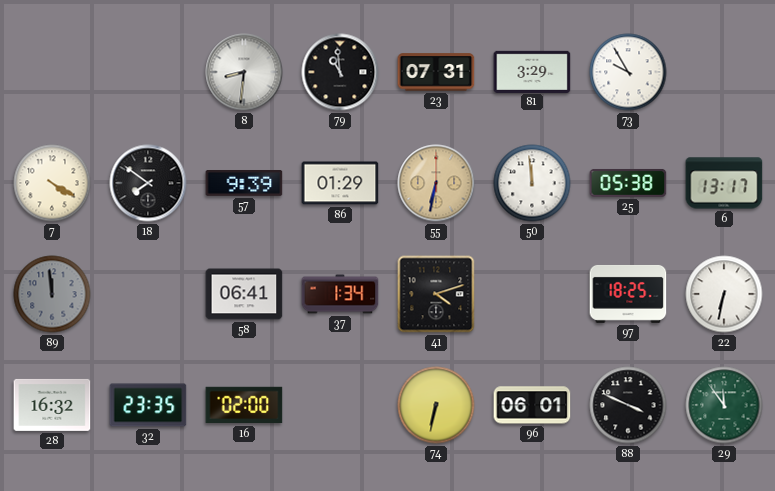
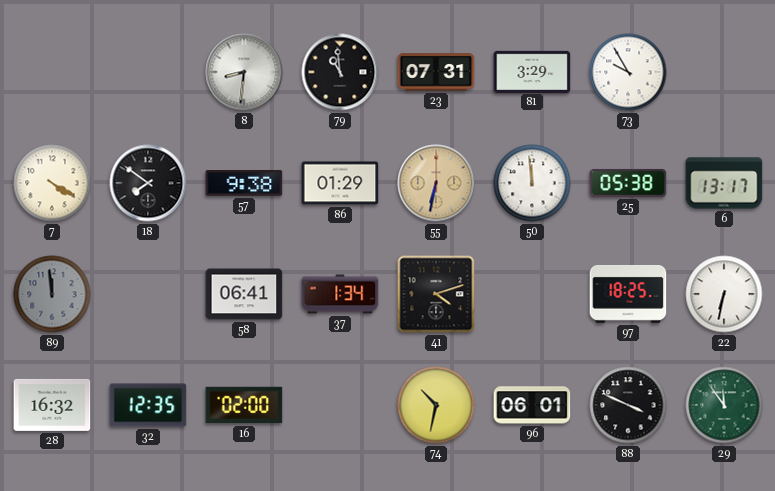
57: 9:39 -> 9:38 (244, 184)
32: 23:35 -> 12:35 (148, 405)
74: 6:32 -> 10:32 (436, 405)
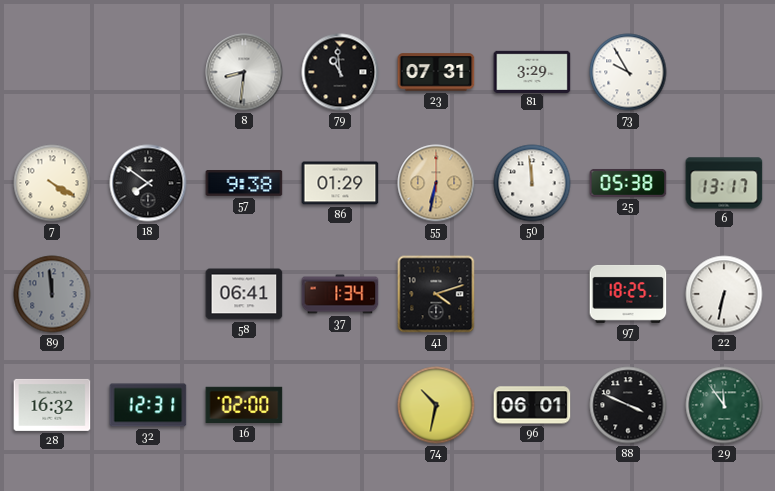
32: 12:35 -> 12:31 (148, 405)
